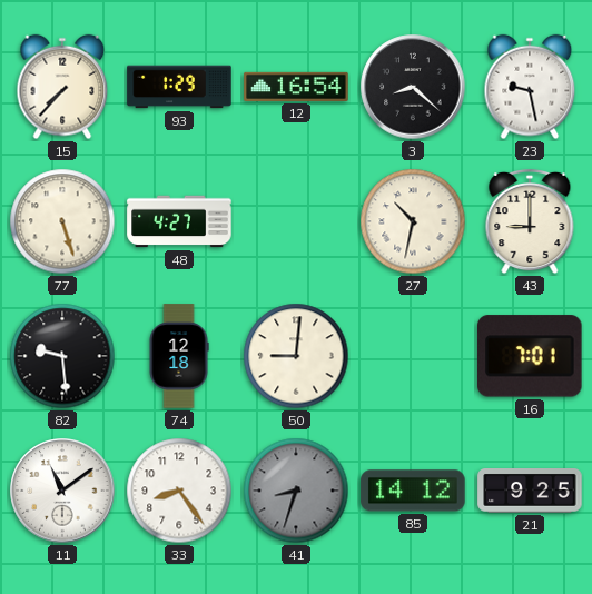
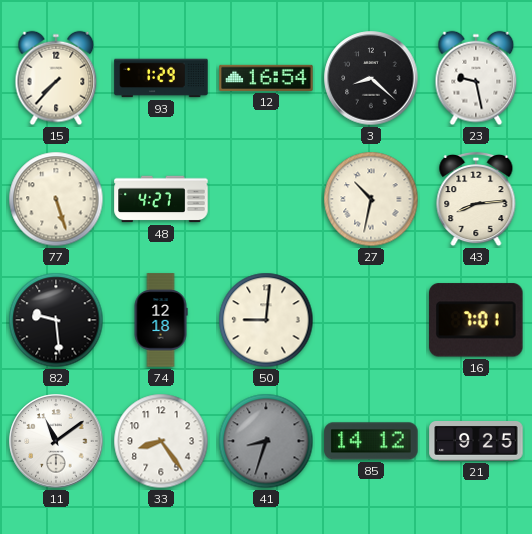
43: 9:00 -> 8:14 (476, 199)
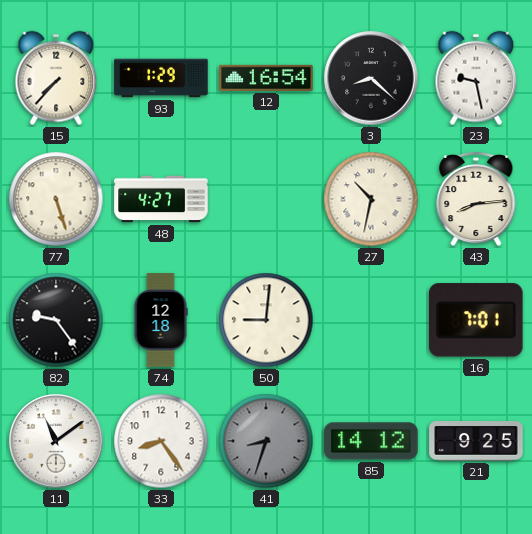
82: 9:29 -> 9:24 (56, 320)
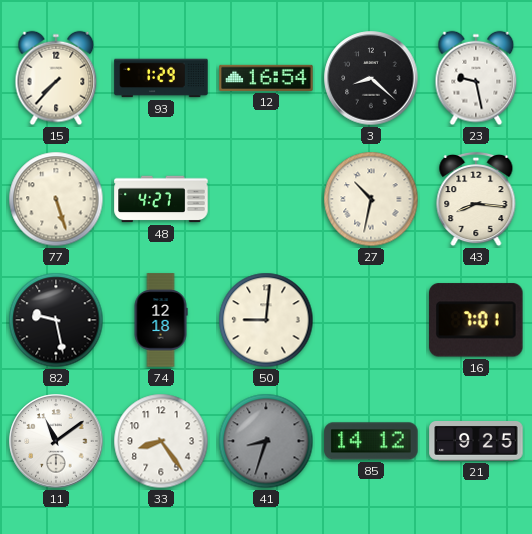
43: 8:14 -> 8:16 (476, 199)
82: 9:24 -> 9:28 (56, 320)
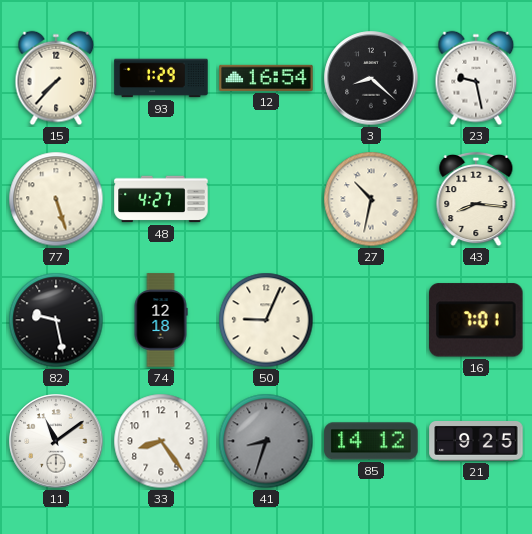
50: 9:01 -> 9:04 (266, 320)
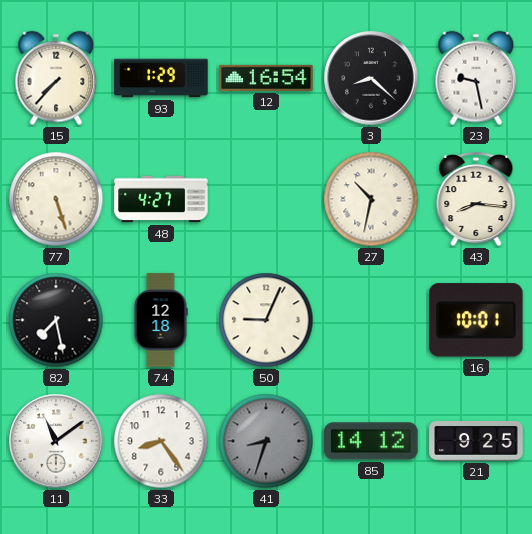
82: 9:28 -> 7:28 (56, 320)
16: 7:01 -> 10:01 (477, 320)
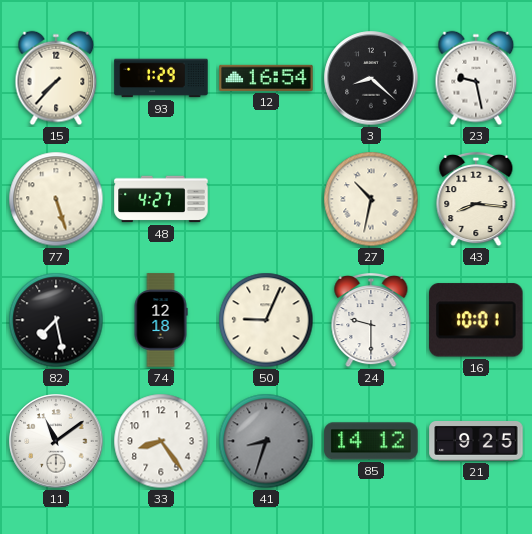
24: none -> 9:30 (371, 320)
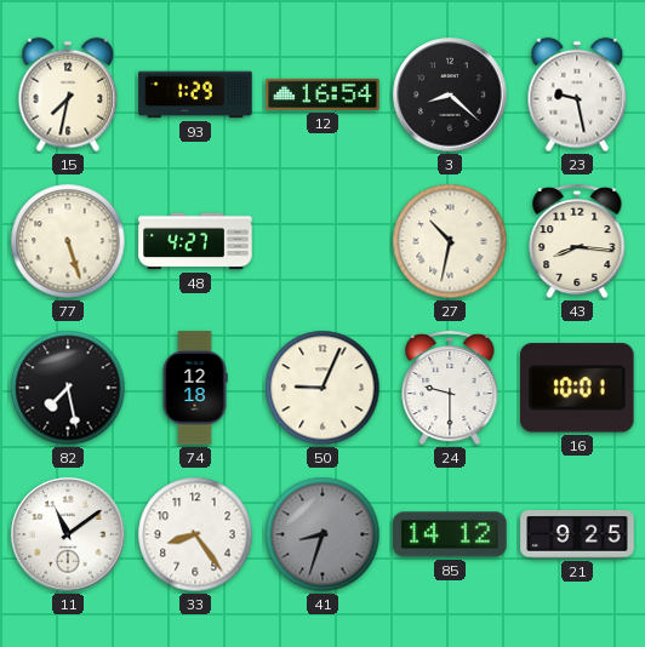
15: 7:37 -> 7:32 (68, 95)
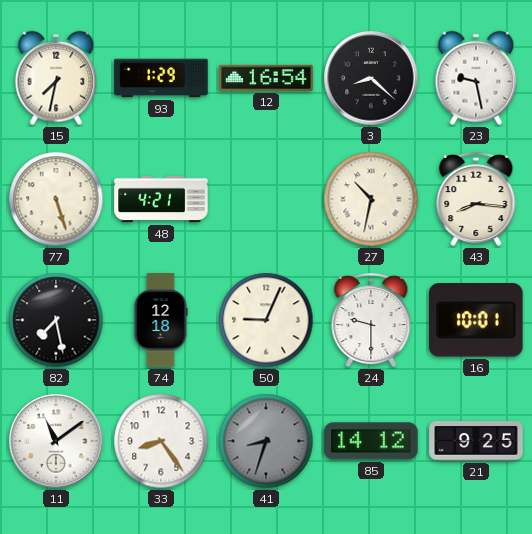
48: 4:27 -> 4:21 (161, 199)
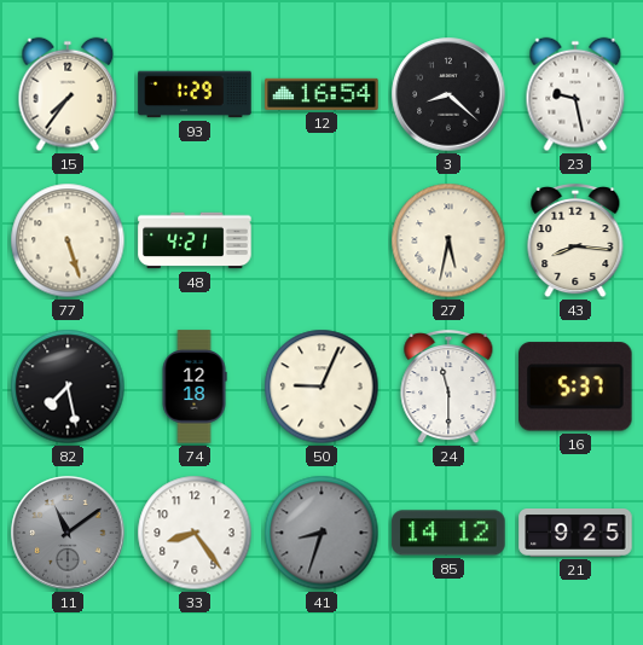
15: 7:32 -> 7:36 (68, 94)
27: 10:32 -> 5:32 (448, 240)
24: 9:30 -> 11:30 (448, 387)
16: 10:01 -> 5:37 (577, 387)
11 dial: white -> grey (68, 533)
